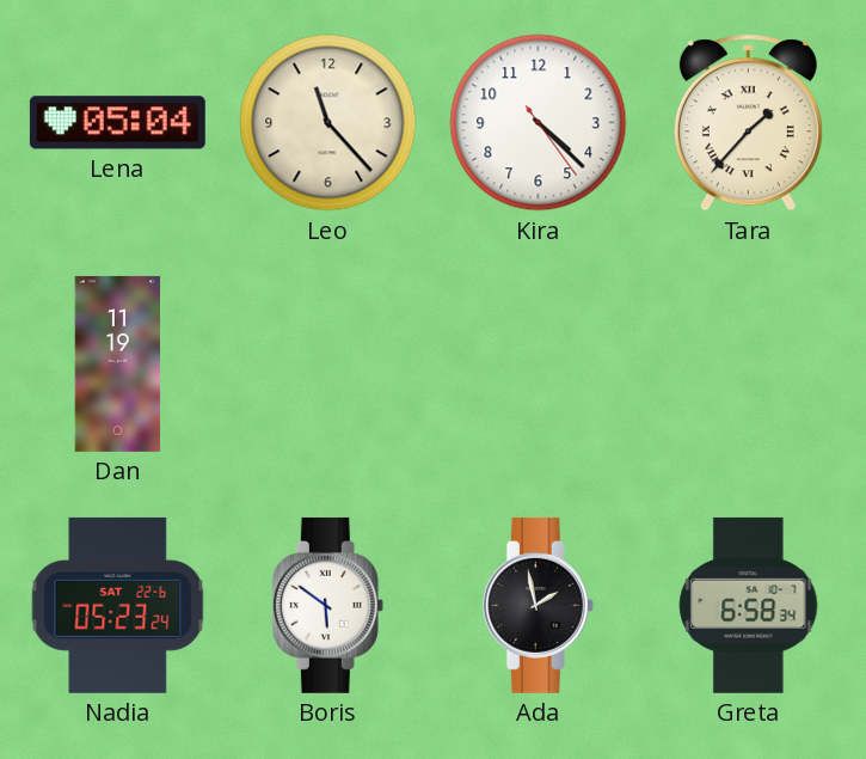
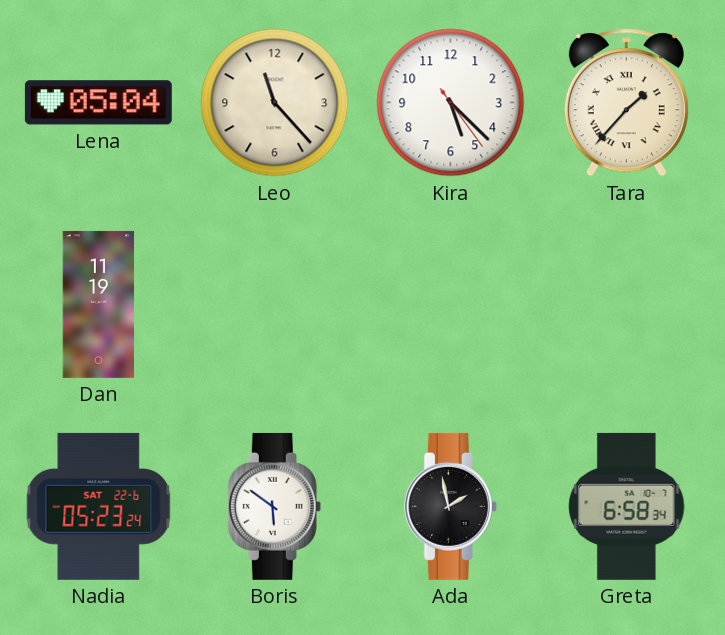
Kira: 4:22 -> 5:22 (451, 103)
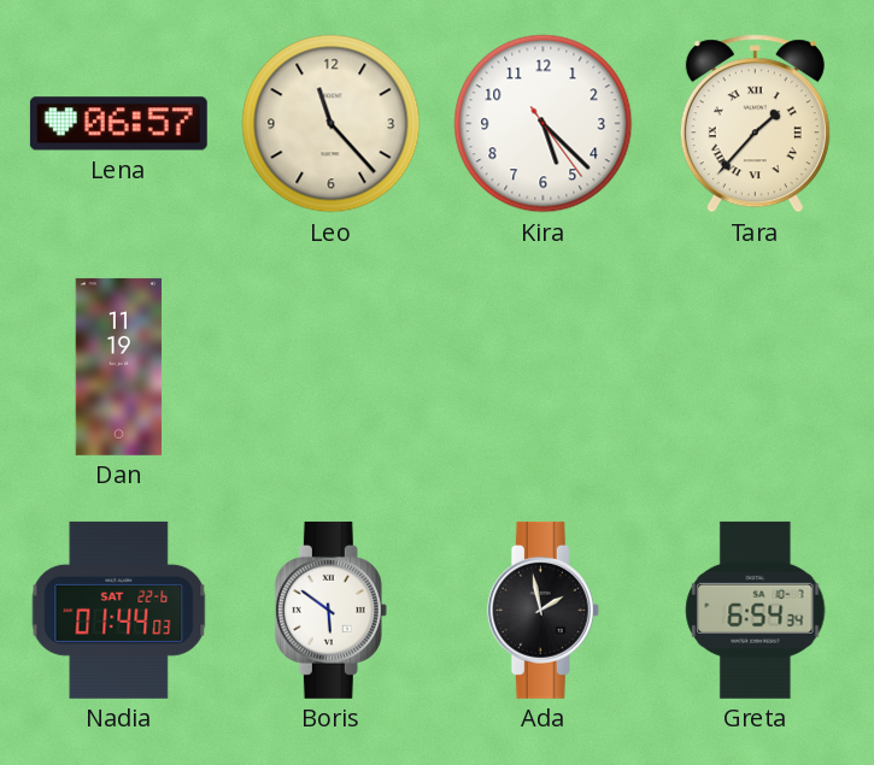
Lena: 05:04 -> 06:57 (118, 124)
Nadia: 05:23 -> 01:44 (119, 610)
Greta: 6:58 -> 6:54 (756, 610)
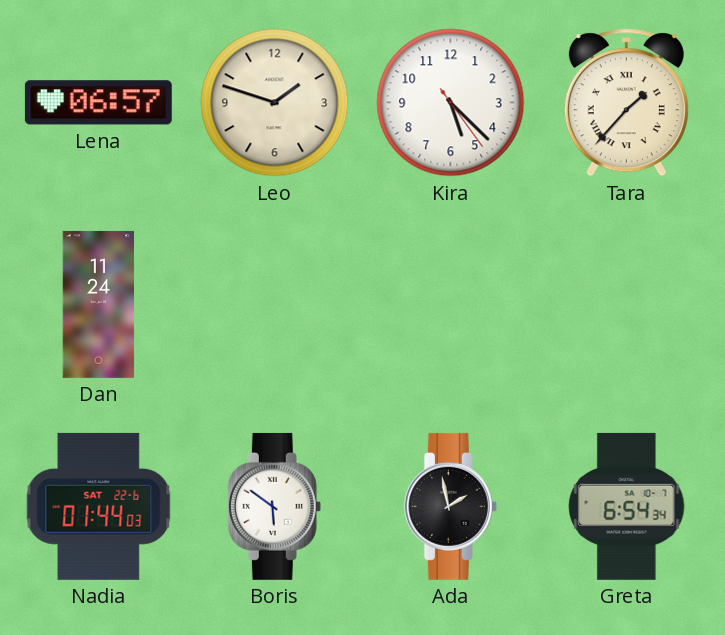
Leo: 11:23 -> 1:48 (275, 103)
Dan: 11:19 -> 11:24 (99, 304)
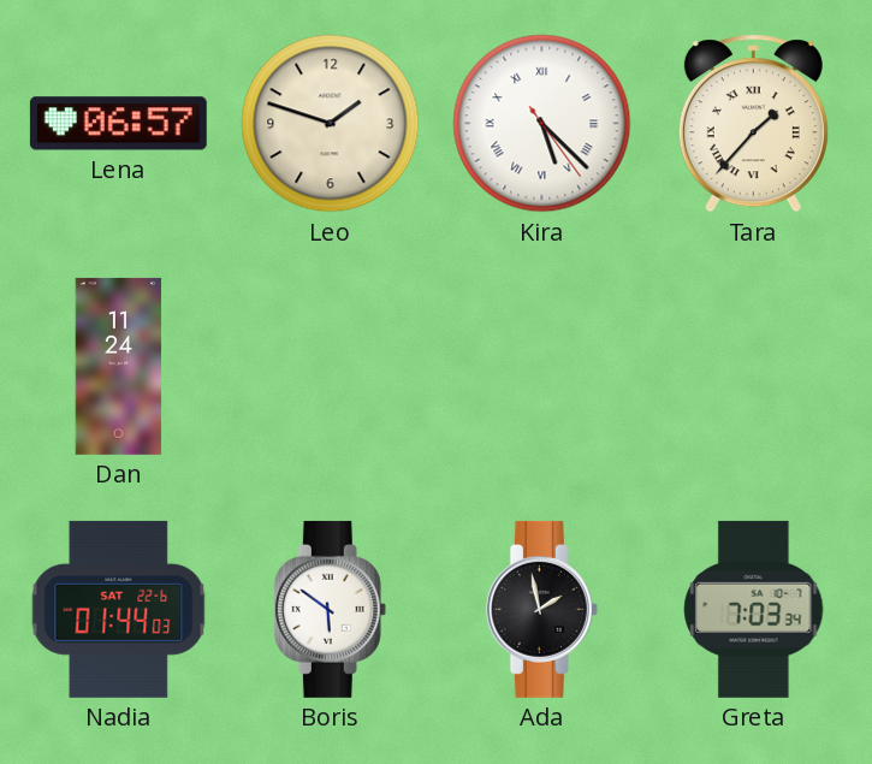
Kira numerals: Arabic -> Roman (542, 124)
Greta: 6:54 -> 7:03 (754, 609)
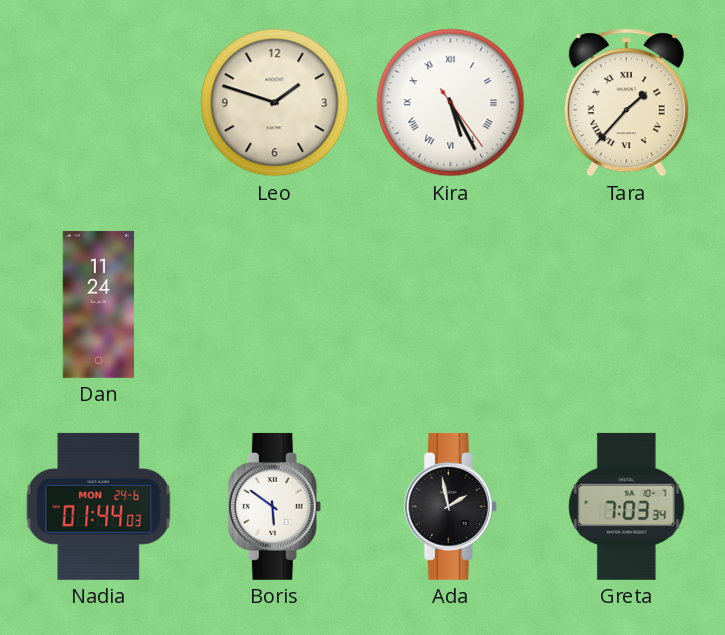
Lena: 06:57 -> none (118, 124)
Kira: 5:22 -> 5:25 (451, 103)
Nadia date: SAT 22-6 -> MON 24-6 (99, 506)
